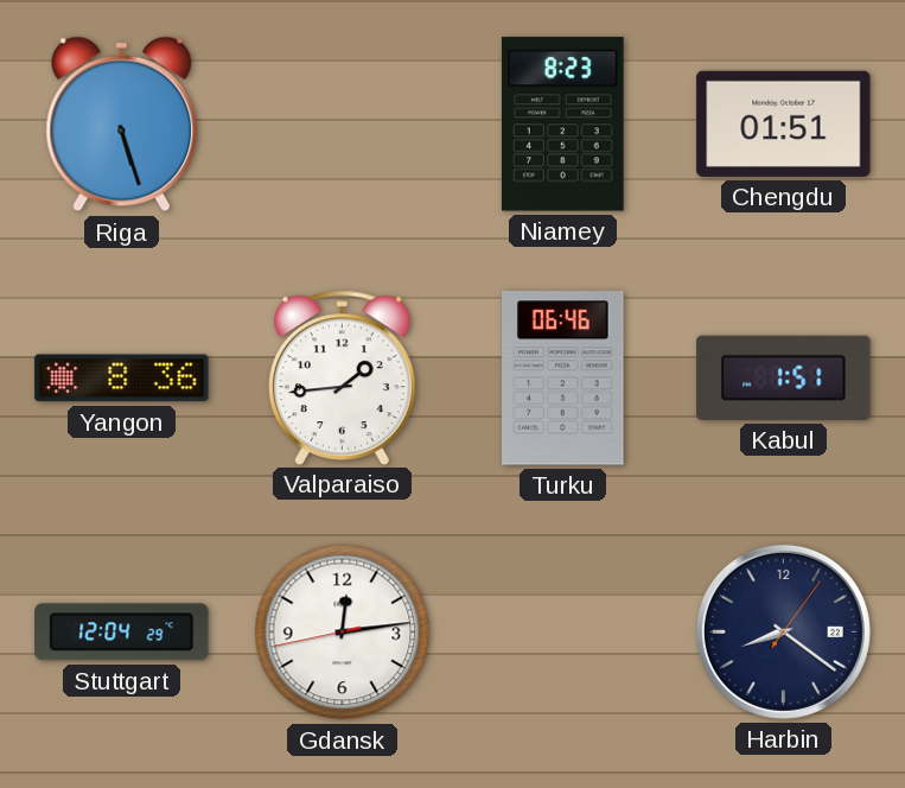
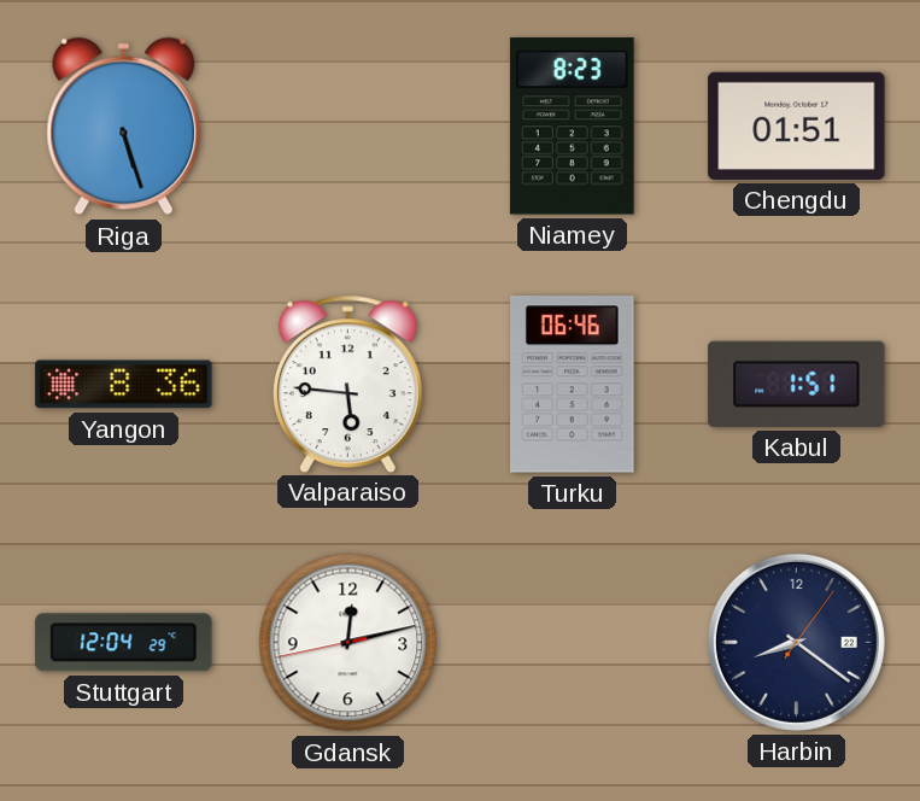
Valparaiso: 1:44 -> 5:46 (347, 384)
Gdansk: 12:13 -> 12:12 (348, 643)
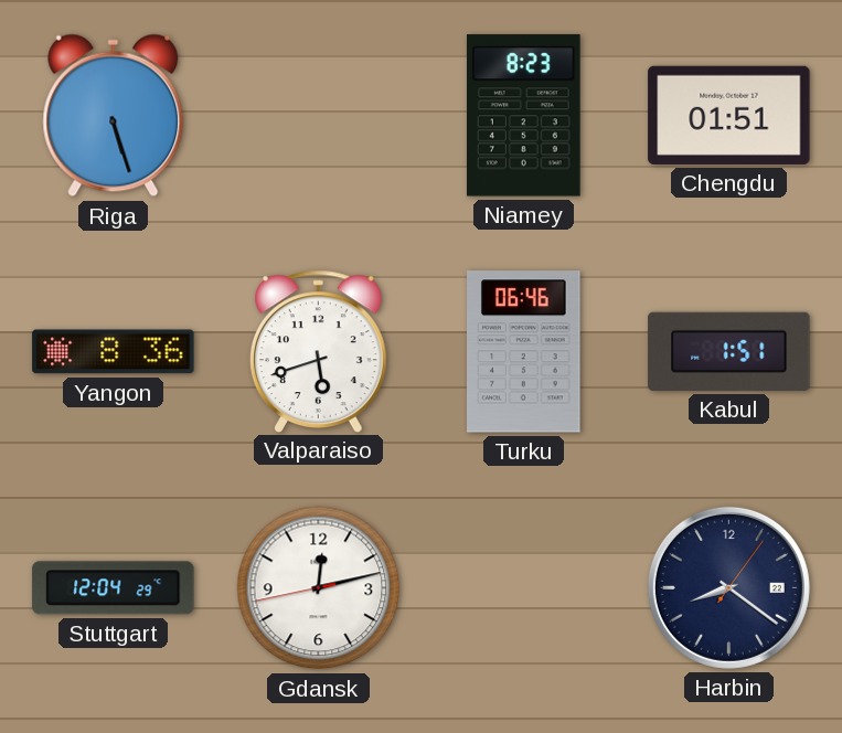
Valparaiso: 5:46 -> 5:42 (318, 351)
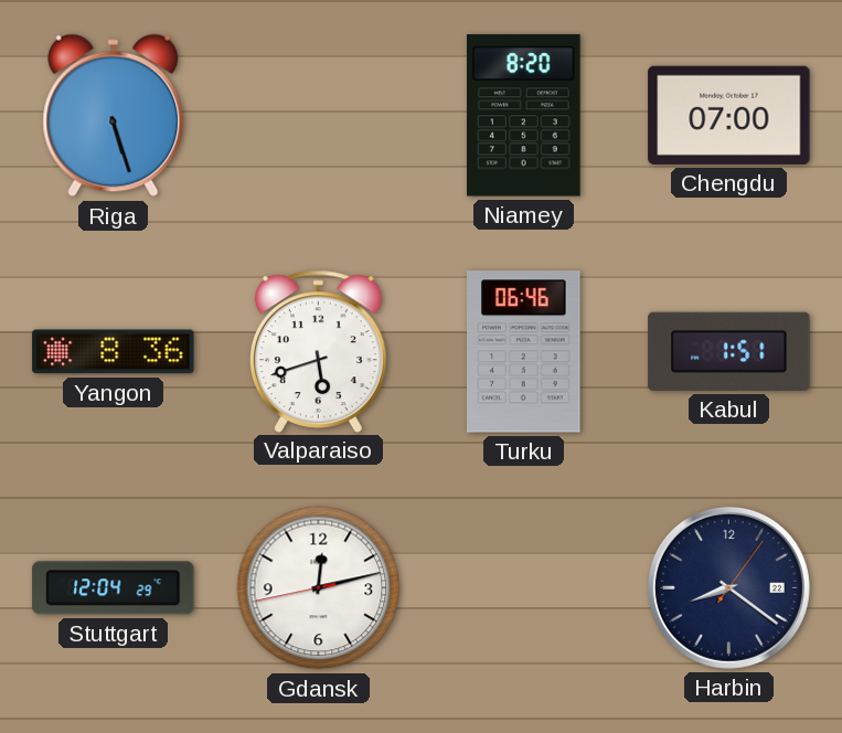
Niamey: 8:23 -> 8:20 (523, 116)
Chengdu: 01:51 -> 07:00 (729, 115)
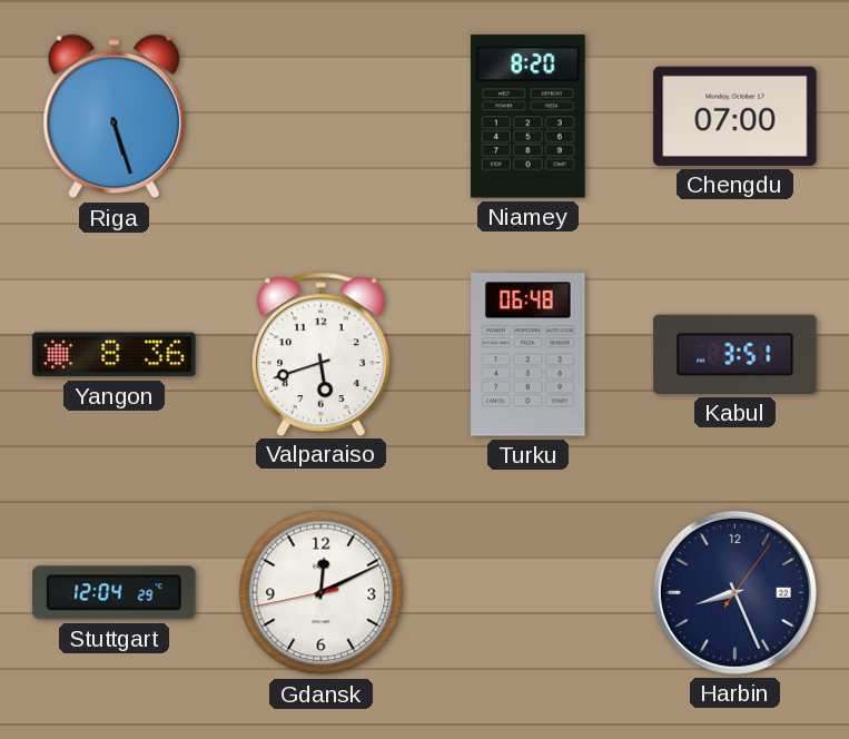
Turku: 06:46 -> 06:48 (529, 355)
Kabul: 1:51 -> 3:51 (736, 354)
Gdansk: 12:12 -> 12:10 (322, 593)
Harbin: 8:21 -> 8:26 (734, 592)
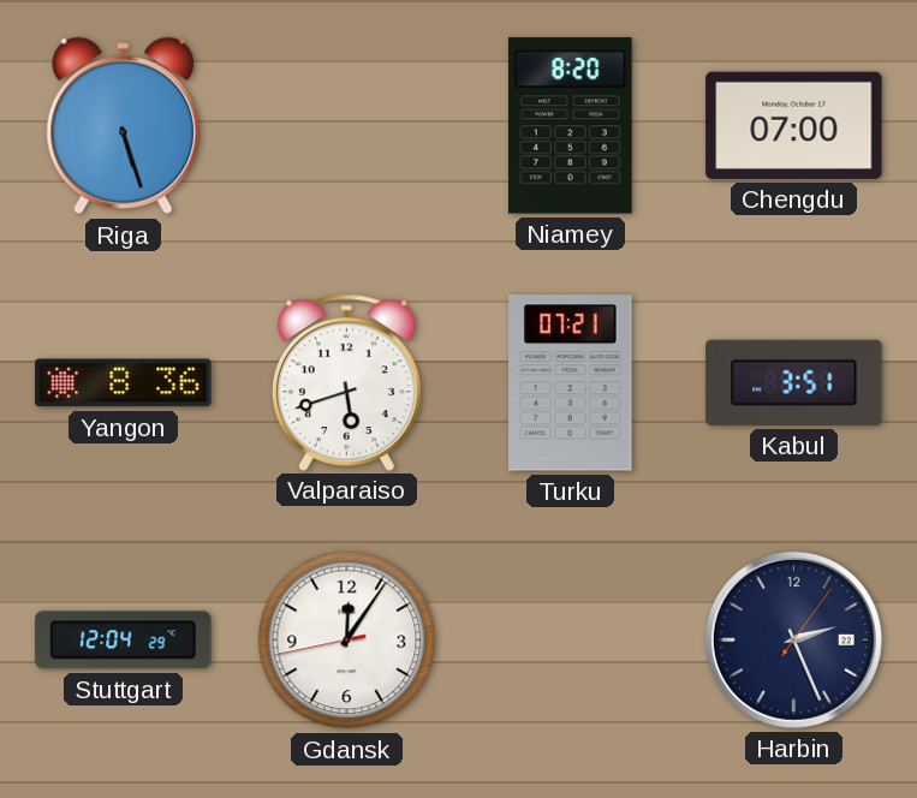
Turku: 06:48 -> 07:21 (571, 383)
Gdansk: 12:10 -> 12:05 (347, 641)
Harbin: 8:26 -> 2:26 (793, 639)
